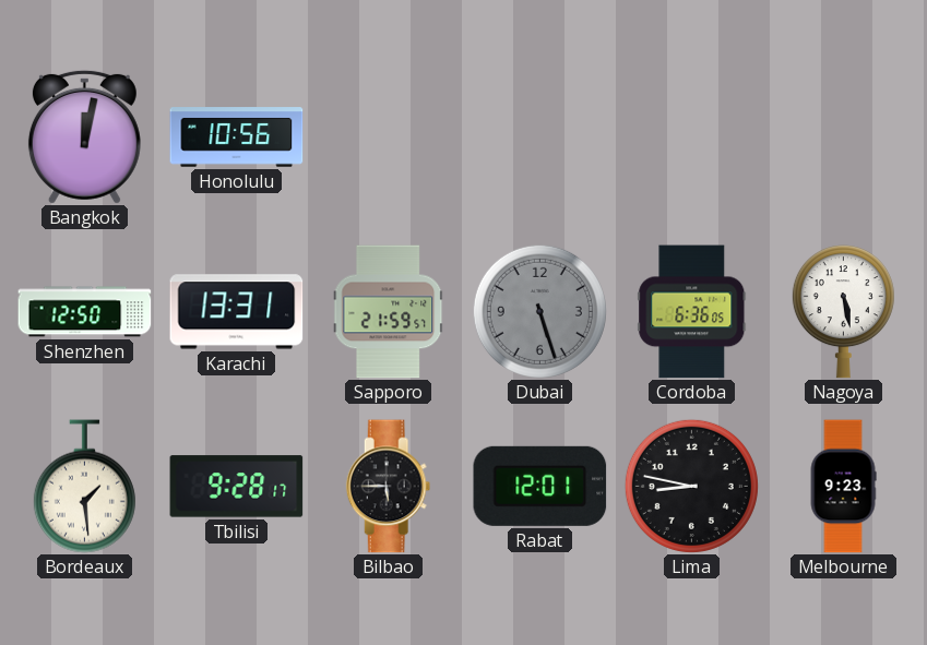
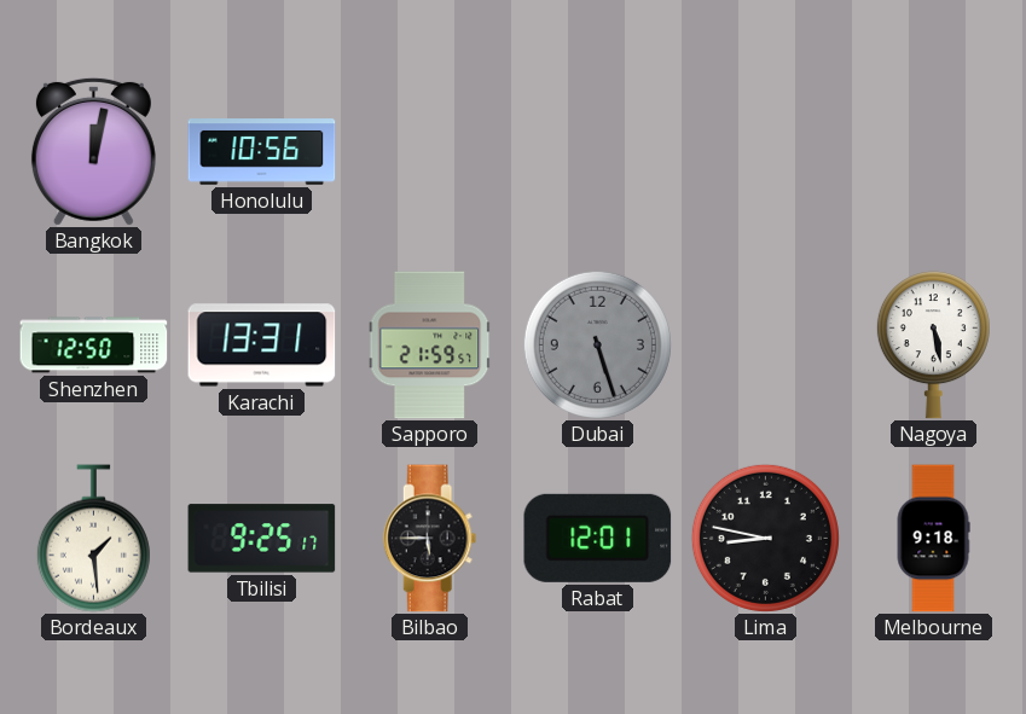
Cordoba: 6:36 -> none (692, 312)
Tbilisi: 9:28 -> 9:25 (262, 539)
Melbourne: 9:23 -> 9:18 (933, 539)
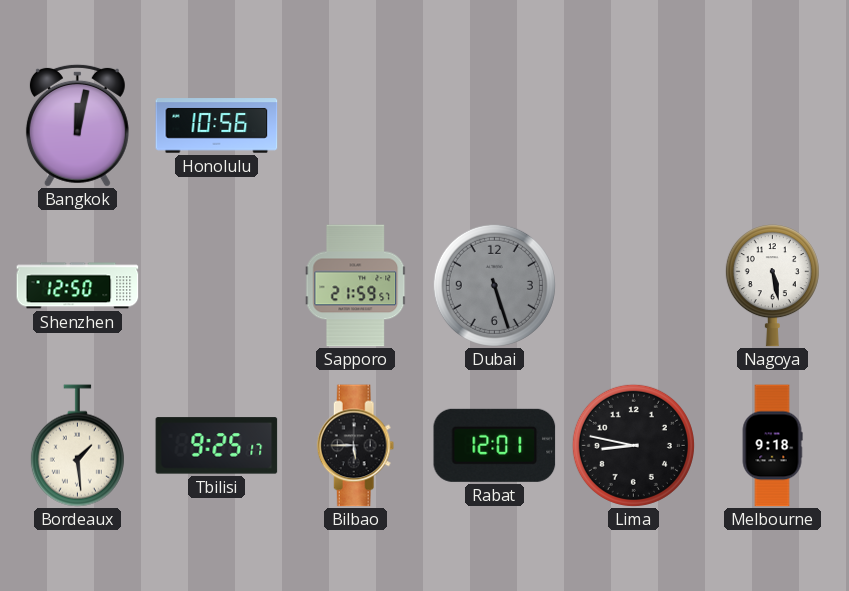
Karachi: 13:31 -> none (262, 346)
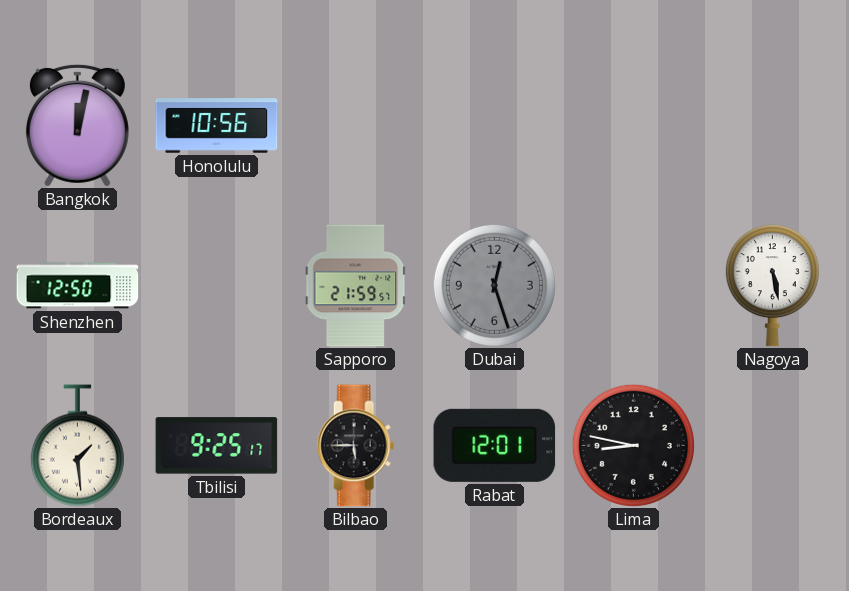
Dubai: 5:27 -> 12:27 (494, 285)
Melbourne: 9:18 -> none (772, 446)
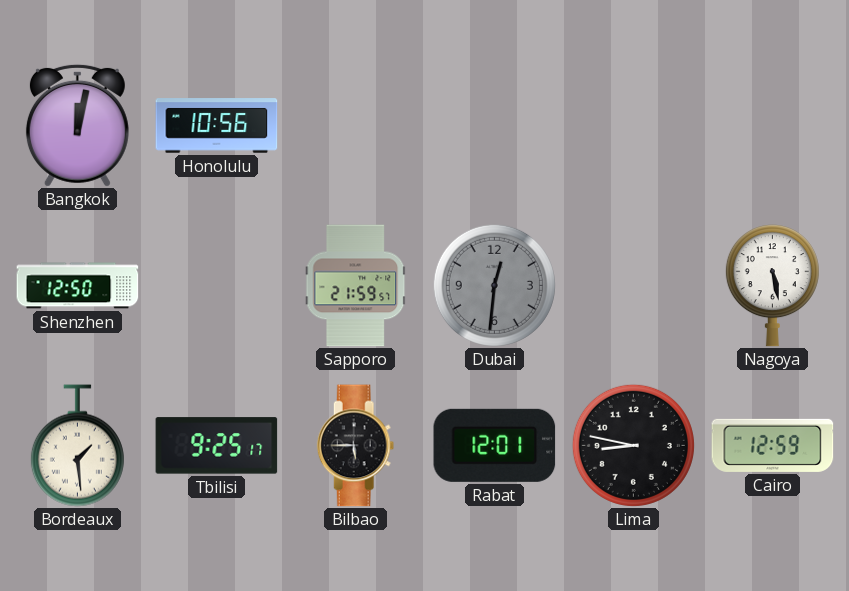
Dubai: 12:27 -> 12:31 (494, 285)
Cairo: none -> 12:59 (773, 445)
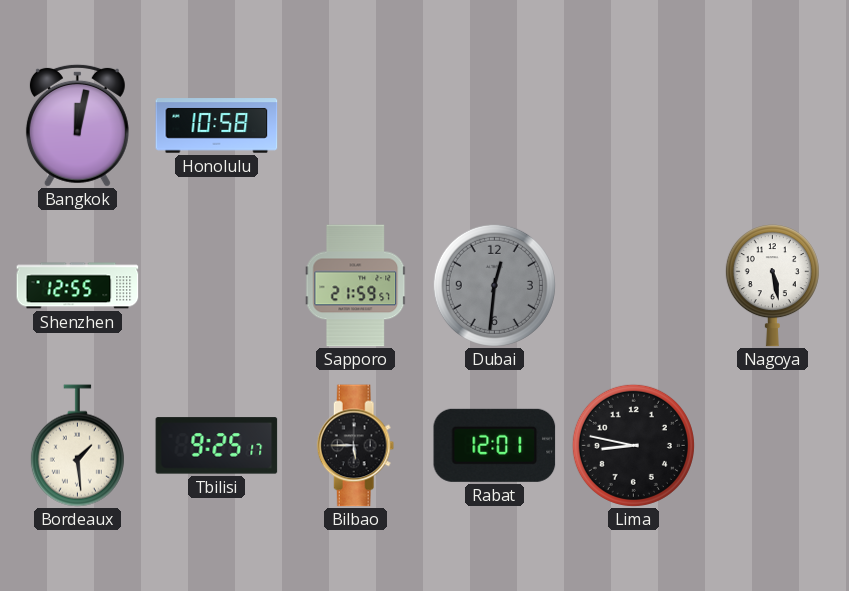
Honolulu: 10:56 -> 10:58 (217, 126)
Shenzhen: 12:50 -> 12:55 (78, 286)
Cairo: 12:59 -> none (773, 445)
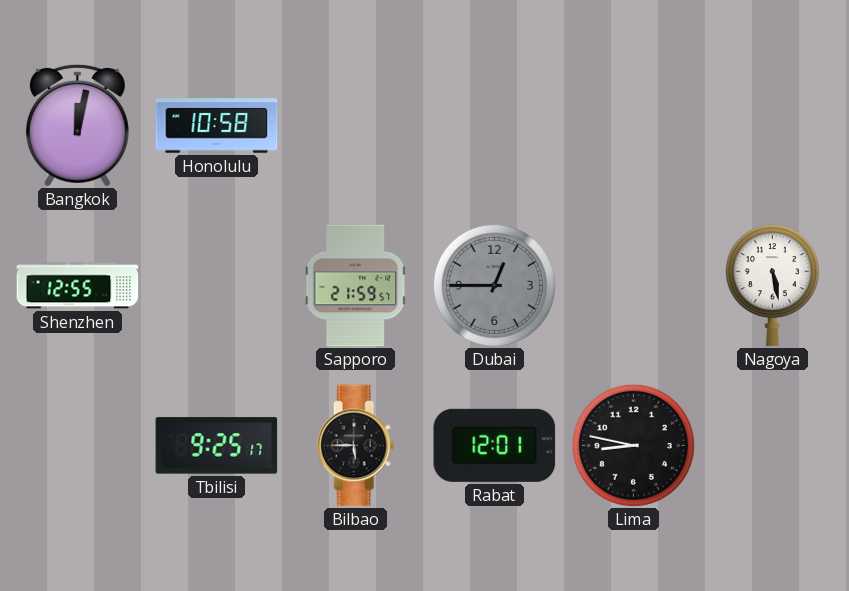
Dubai: 12:31 -> 12:45 (494, 285)
Bordeaux: 1:29 -> none (77, 446)
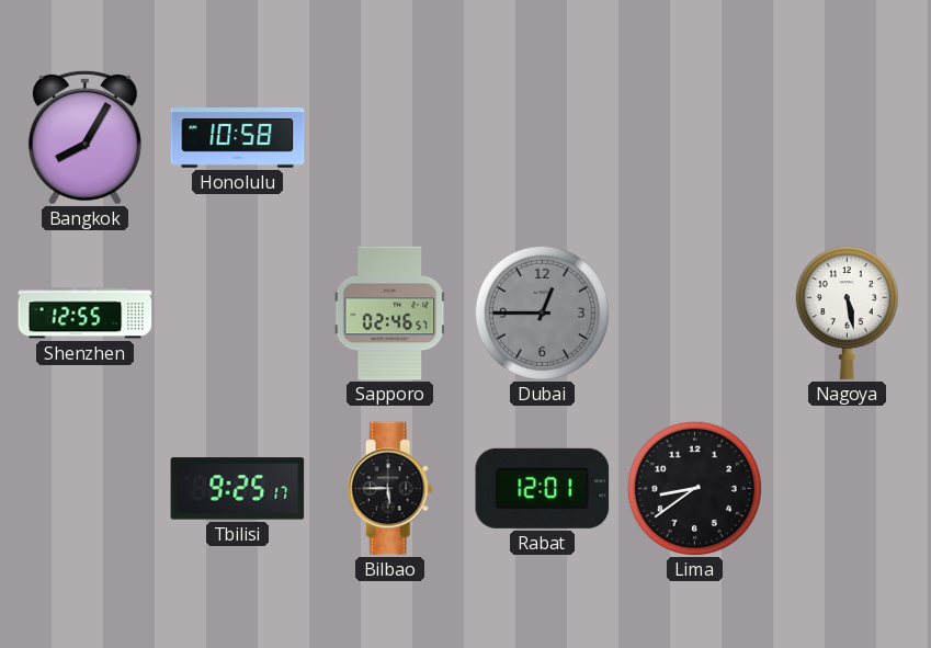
Bangkok: 12:02 -> 8:05 (84, 137)
Sapporo: 21:59 -> 02:46 (390, 314)
Lima: 8:47 -> 8:39 (694, 488)
